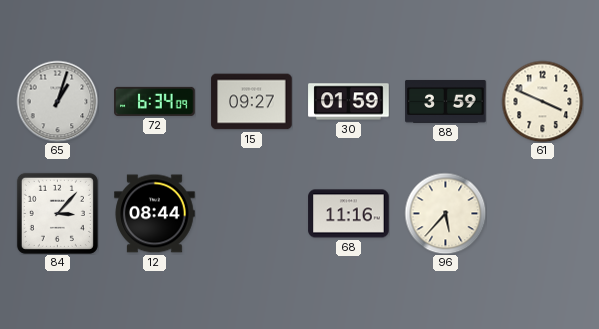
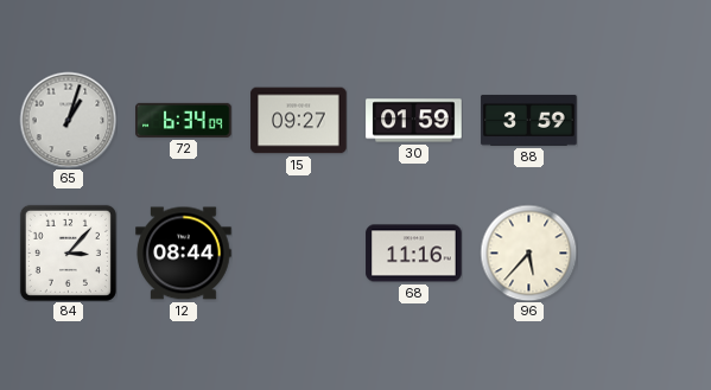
61: 3:49 -> none (542, 101)
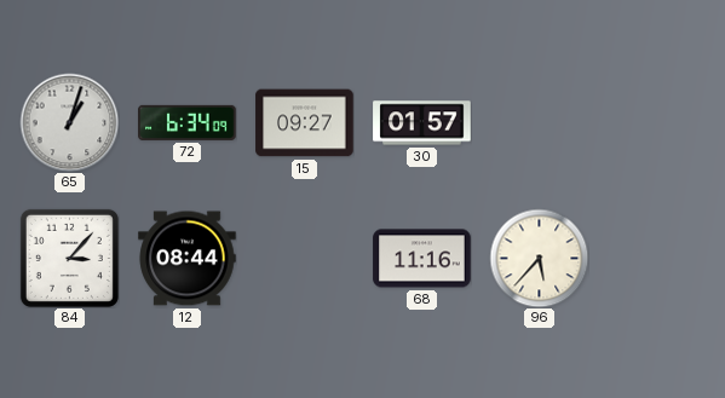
30: 01:59 -> 01:57 (422, 123)
88: 3:59 -> none (529, 120)
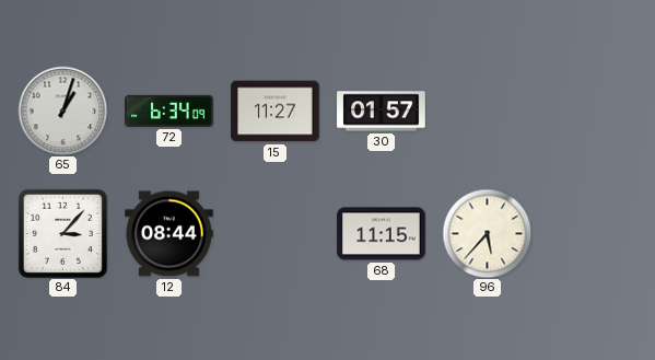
15: 09:27 -> 11:27 (276, 112)
68: 11:16 -> 11:15 (382, 234)
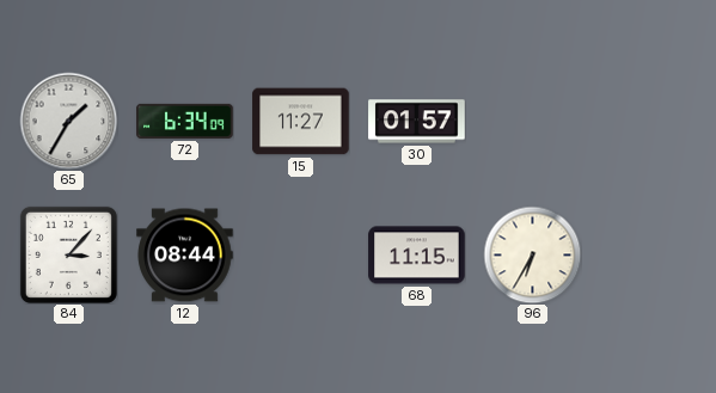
65: 1:03 -> 1:35 (68, 121)
96: 5:37 -> 6:35 (532, 254)
